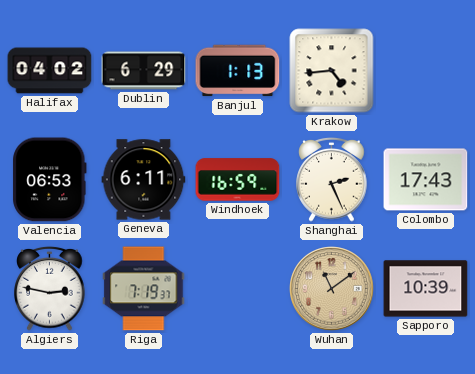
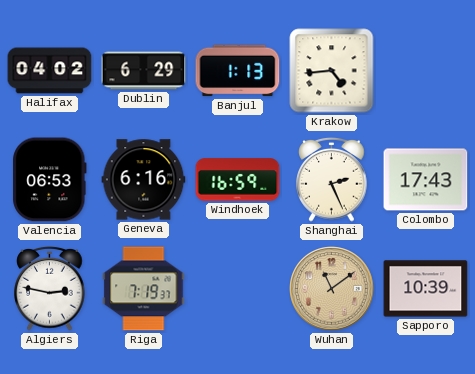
Geneva: 6:11 -> 6:16 (144, 180)
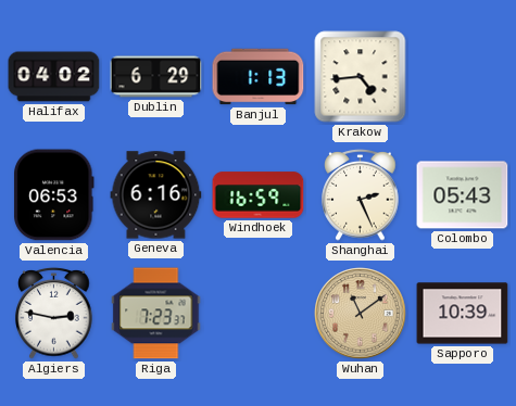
Colombo: 17:43 -> 05:43 (463, 195)
Riga: 7:19 -> 7:23 (156, 314)
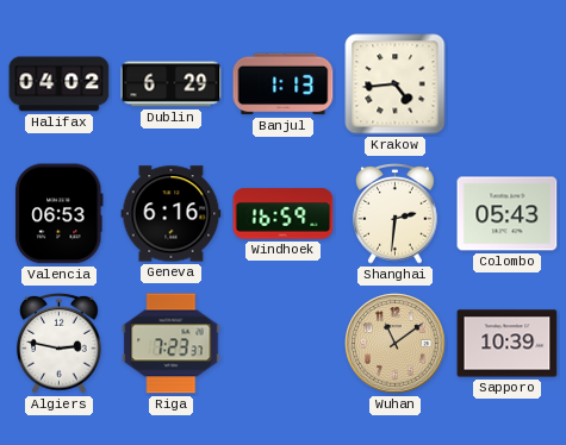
Shanghai: 2:26 -> 2:31 (396, 214)
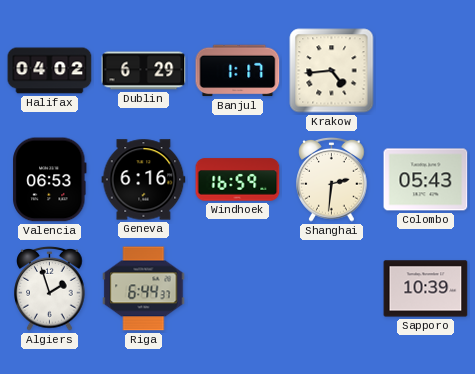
Banjul: 1:13 -> 1:17 (238, 71)
Algiers: 2:47 -> 1:57 (50, 289)
Riga: 7:23 -> 6:44 (144, 289)
Wuhan: 11:09 -> none (396, 344)
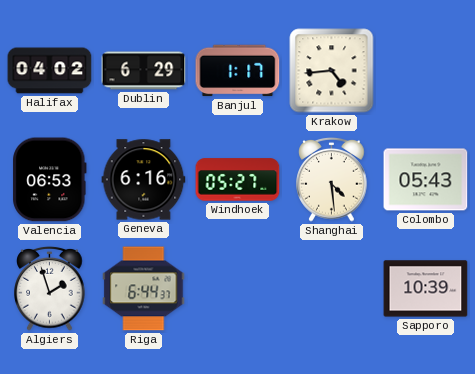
Windhoek: 16:59 -> 05:27 (238, 180)
Shanghai: 2:31 -> 4:29 (332, 180)
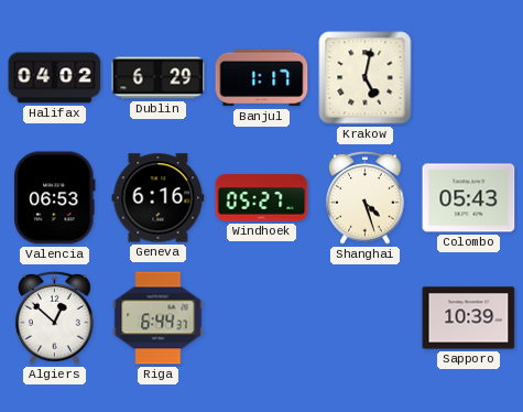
Krakow: 4:44 -> 5:02 (366, 78)
Shanghai: 4:29 -> 4:27 (366, 198)
Algiers: 1:57 -> 12:52 (55, 318)
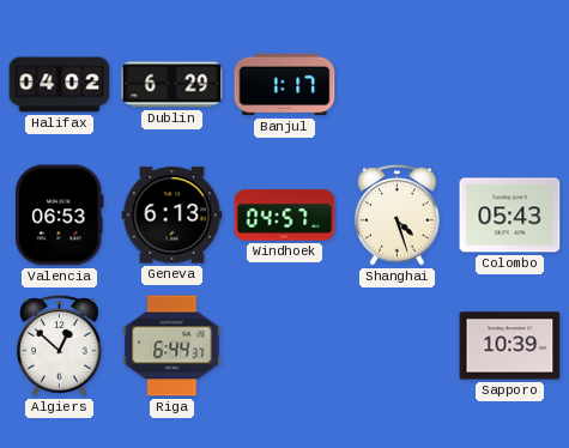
Krakow: 5:02 -> none (366, 78)
Geneva: 6:16 -> 6:13 (172, 216)
Windhoek: 05:27 -> 04:57 (285, 216)
